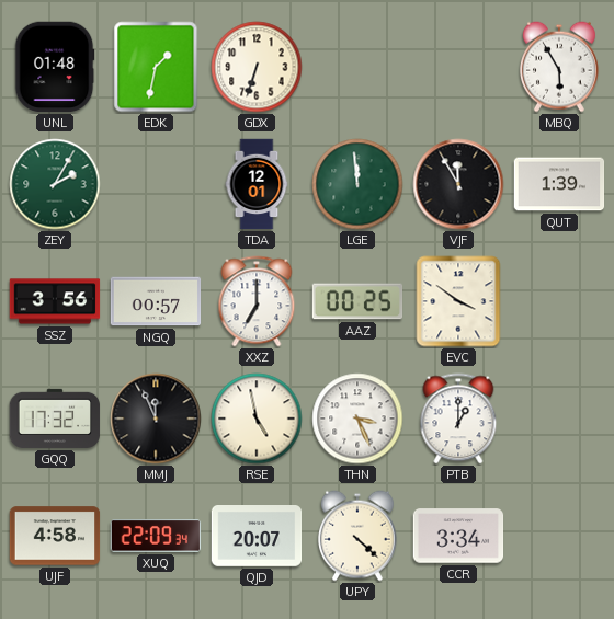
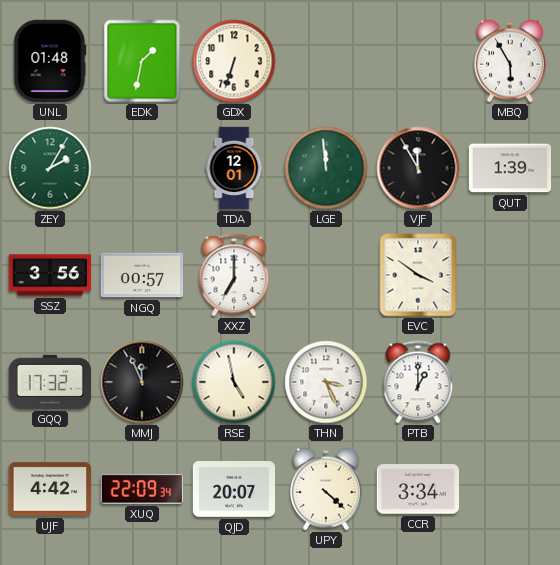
AAZ: 00:25 -> none (357, 301)
UJF: 4:58 -> 4:42 (50, 489)
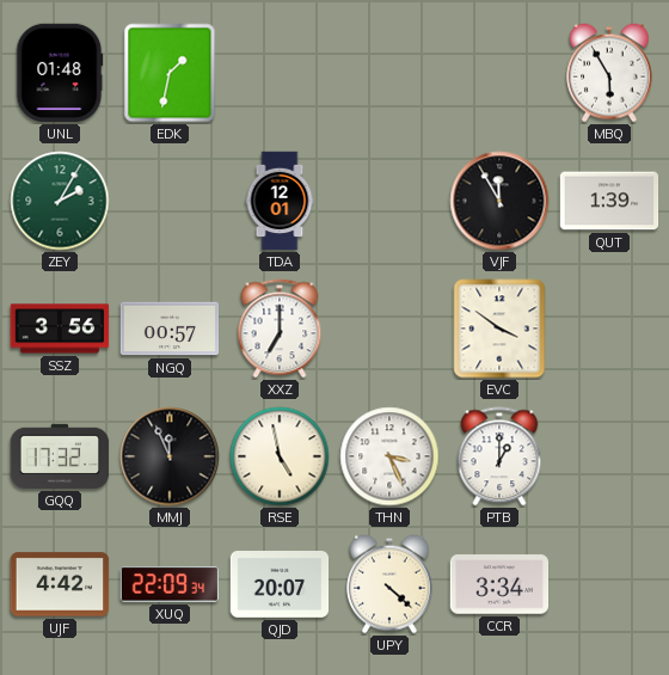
GDX: 6:33 -> none (234, 61)
LGE: 11:59 -> none (326, 168)
